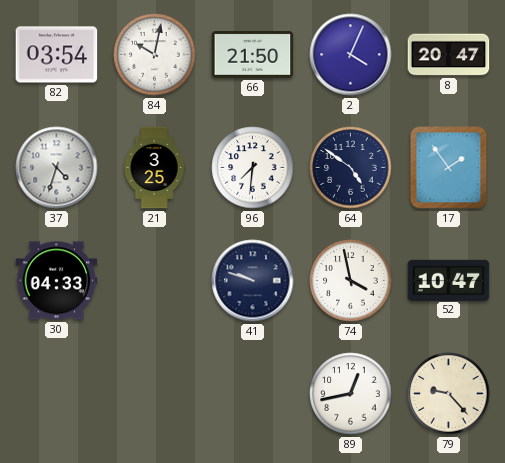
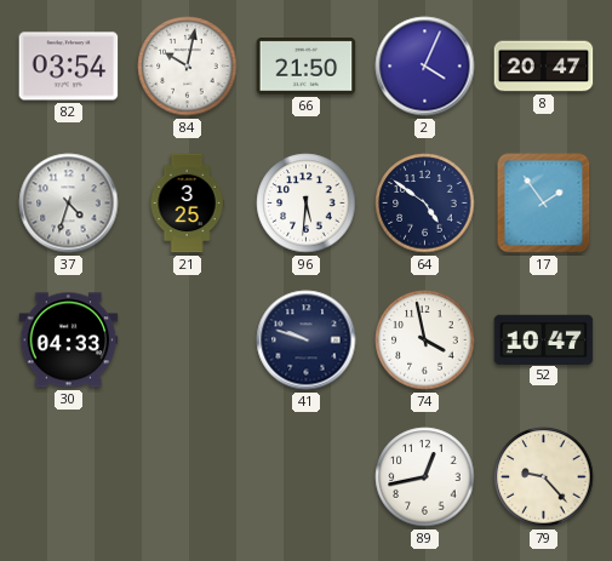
96: 7:31 -> 5:31 (307, 204)
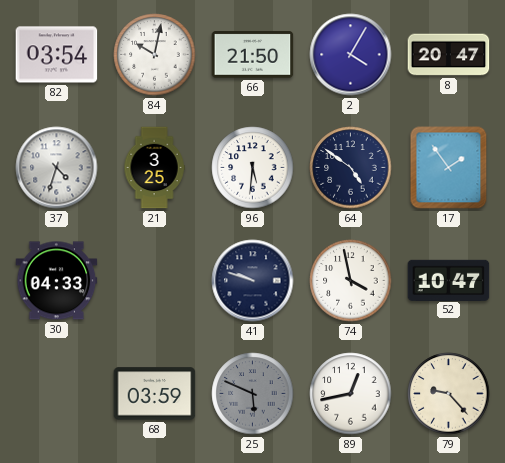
2: 4:04 -> 4:05 (351, 55)
68: none -> 03:59 (155, 394)
25: none -> 5:49 (253, 394)
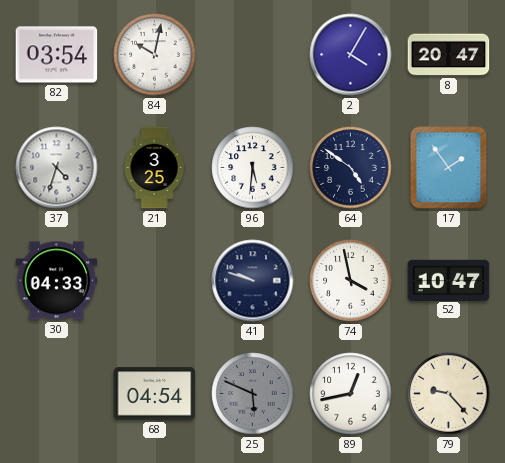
66: 21:50 -> none (253, 55)
68: 03:59 -> 04:54 (155, 394)
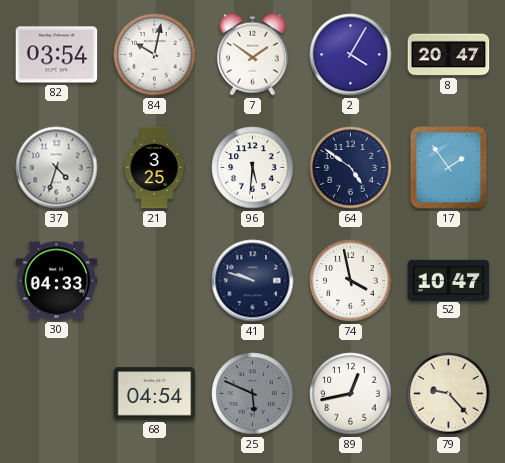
7: none -> 1:51 (253, 54)
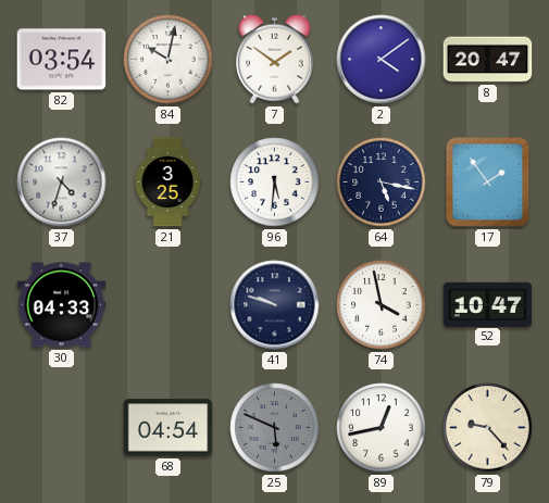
2: 4:05 -> 4:09 (382, 60)
64: 4:51 -> 5:17 (382, 183)
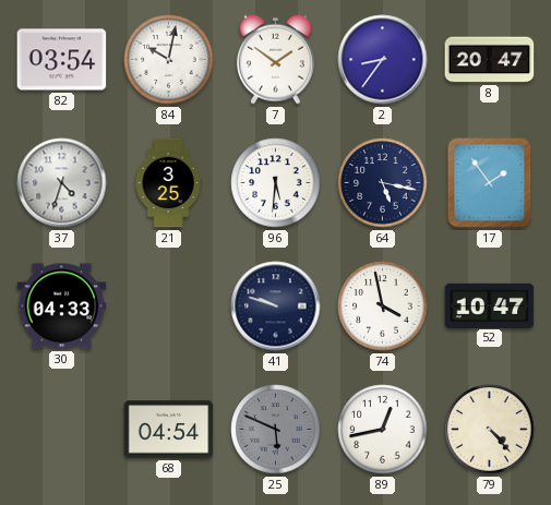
2: 4:09 -> 8:36 (383, 60)
79: 9:23 -> 4:23 (490, 430)
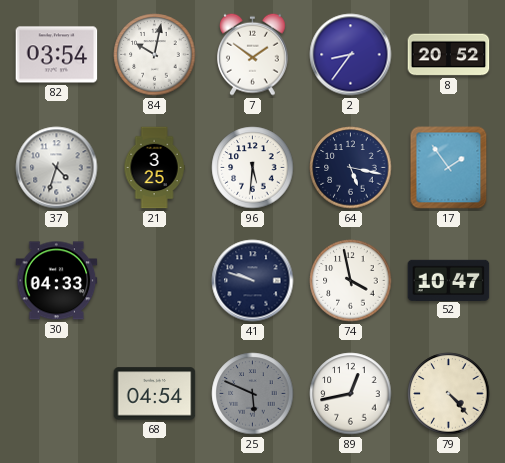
8: 20:47 -> 20:52 (449, 55)
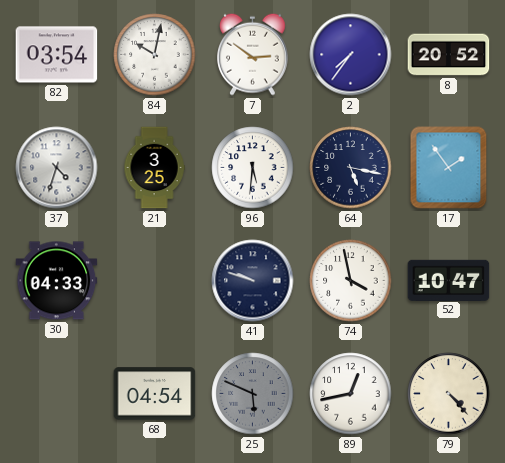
7: 1:51 -> 2:51 (253, 54)
2: 8:36 -> 7:36 (351, 55)
